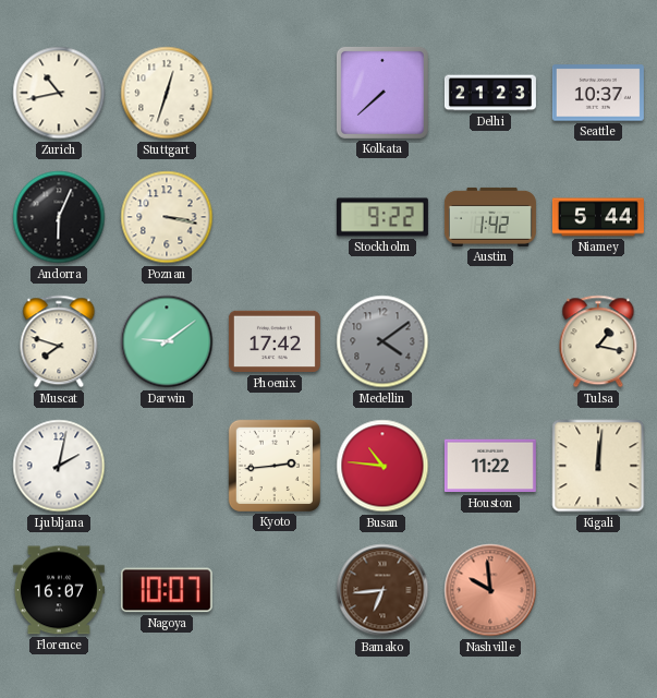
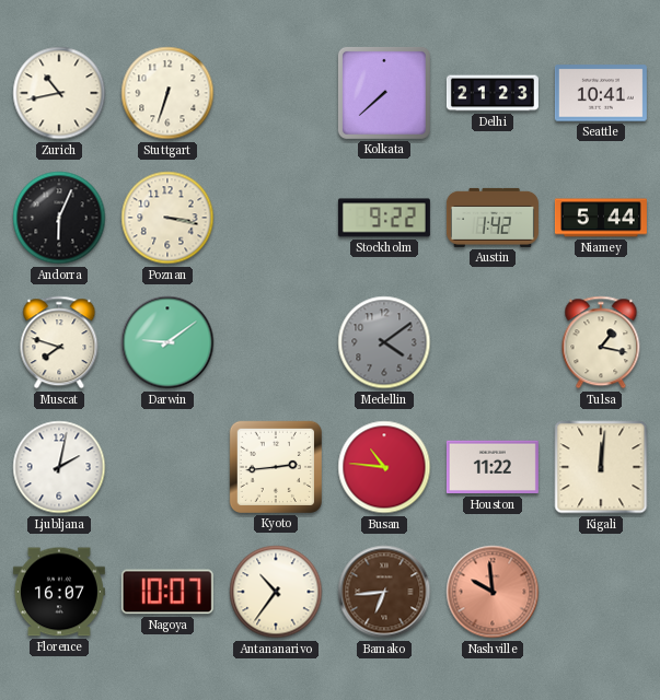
Stuttgart: 12:33 -> 6:33 (167, 93)
Seattle: 10:37 -> 10:41 (601, 93)
Phoenix: 17:42 -> none (275, 341)
Antananarivo: none -> 10:36 (276, 592)
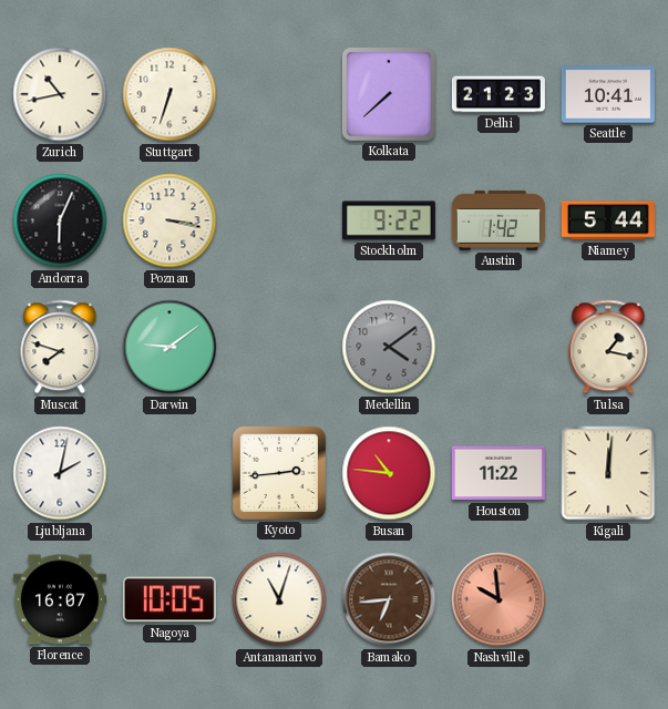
Nagoya: 10:07 -> 10:05 (169, 599)
Antananarivo: 10:36 -> 11:03 (279, 599)
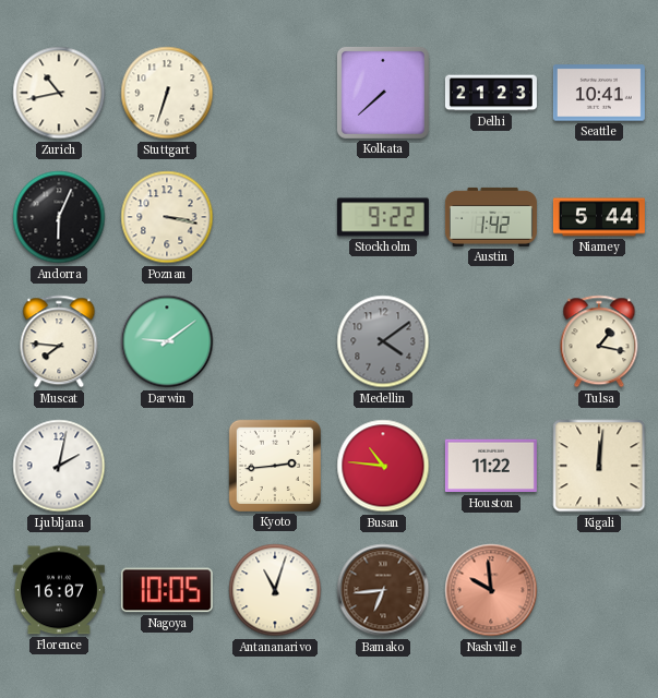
Muscat: 7:48 -> 7:46 (59, 341)
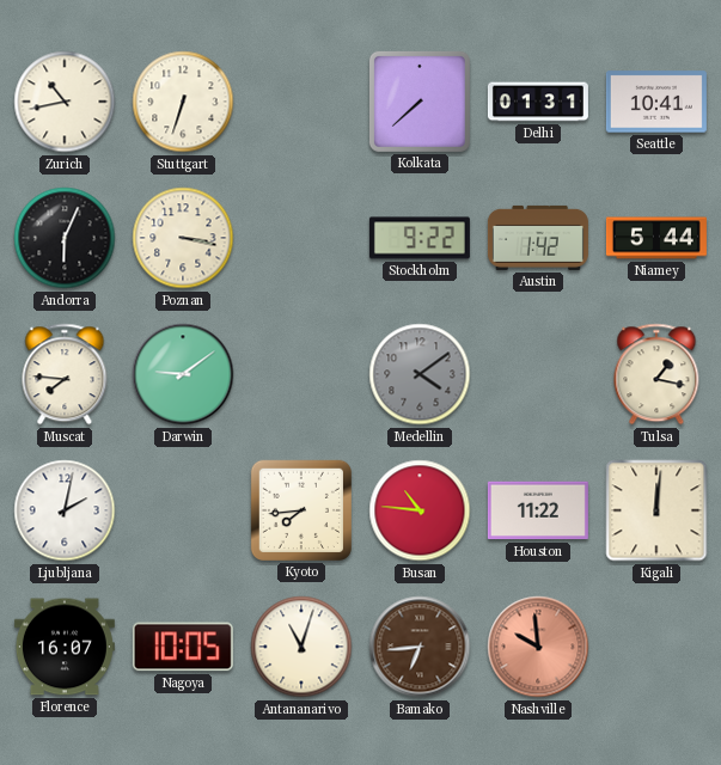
Delhi: 21:23 -> 01:31 (538, 102)
Kyoto: 2:44 -> 7:44 (301, 510)
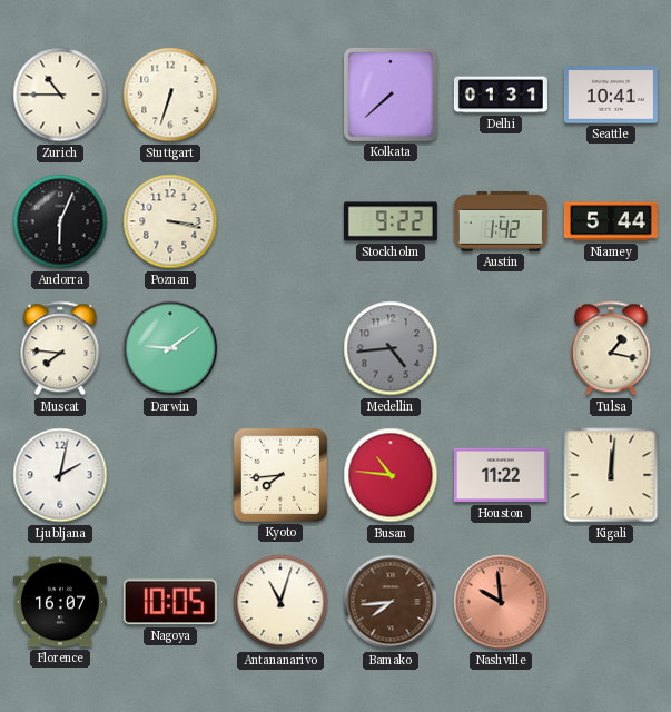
Zurich: 10:43 -> 10:45 (60, 95)
Medellin: 4:09 -> 4:44 (391, 348)
Bamako: 6:44 -> 7:44 (391, 602)
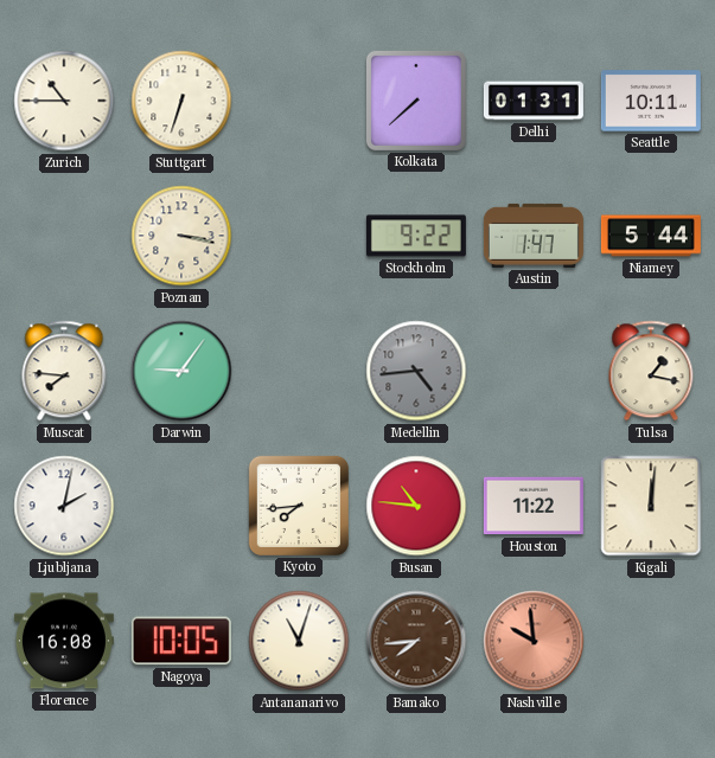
Seattle: 10:41 -> 10:11 (651, 101)
Andorra: 6:04 -> none (60, 221)
Austin: 1:42 -> 1:47 (534, 236)
Darwin: 9:09 -> 9:06 (181, 371)
Florence: 16:07 -> 16:08 (64, 641)
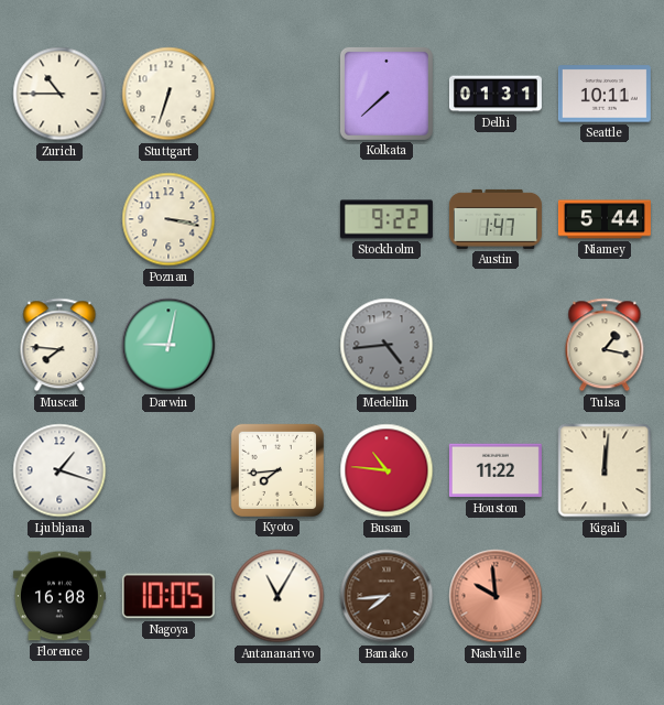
Darwin: 9:06 -> 9:02 (168, 345)
Ljubljana: 2:02 -> 1:18 (59, 470)
Antananarivo: 11:03 -> 11:05 (277, 596)
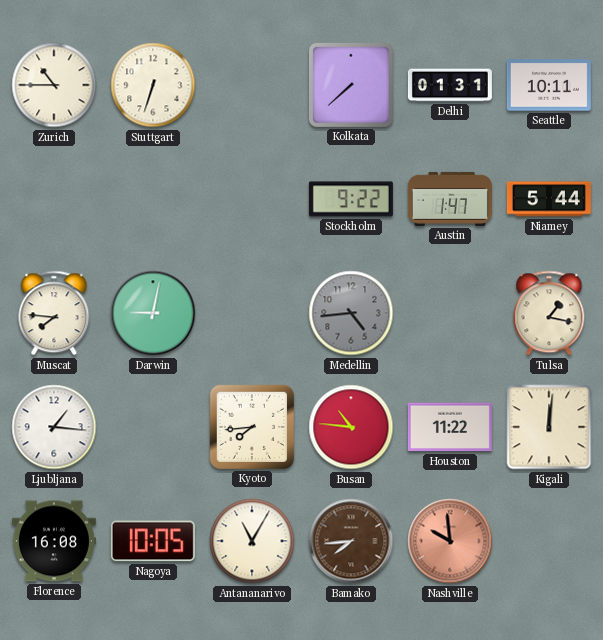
Poznan: 3:17 -> none (168, 219)
Ljubljana: 1:18 -> 1:16 (54, 427)
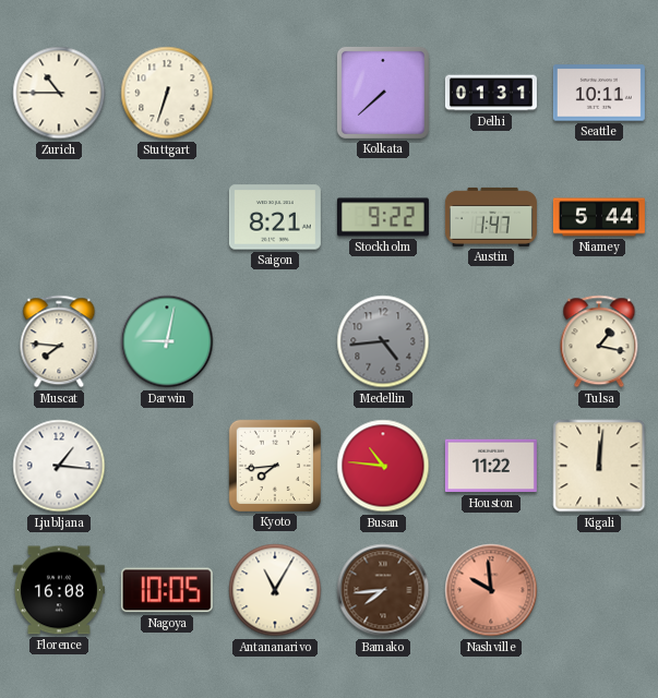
Saigon: none -> 8:21 (275, 217)
